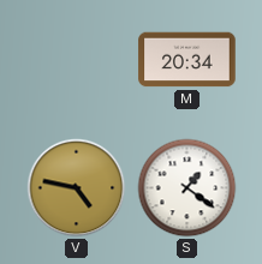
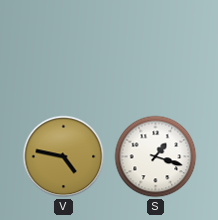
M: 20:34 -> none (187, 60)
S: 1:21 -> 1:18 (156, 157)
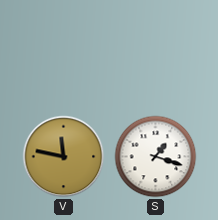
V: 4:47 -> 11:47 (64, 157)
